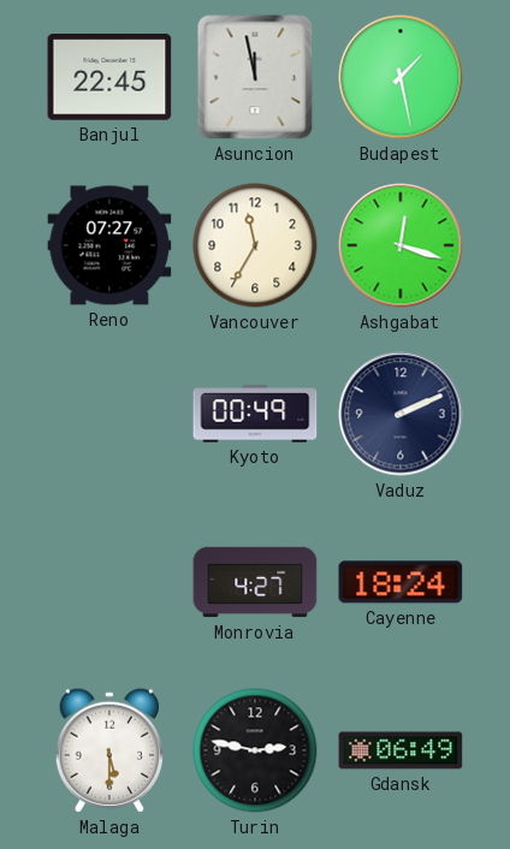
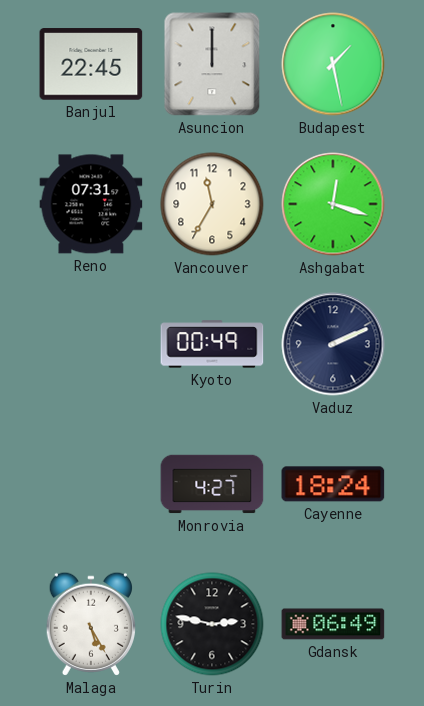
Asuncion: 11:58 -> 12:00 (212, 64)
Reno: 07:27 -> 07:31 (91, 204)
Malaga: 5:30 -> 5:25 (90, 624)
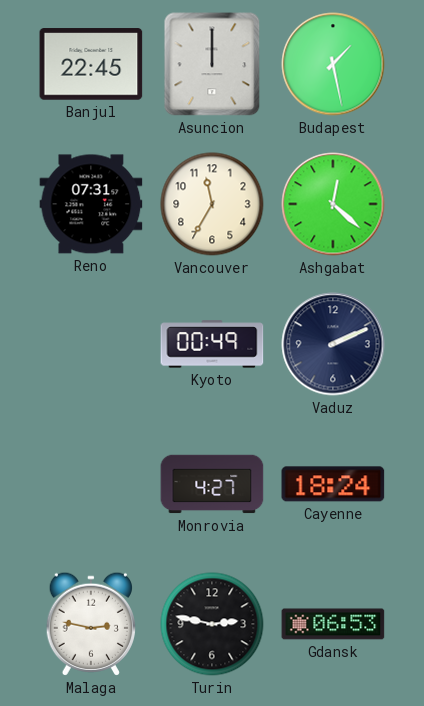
Ashgabat: 12:18 -> 12:22 (333, 204)
Malaga: 5:25 -> 2:47 (90, 624)
Gdansk: 06:49 -> 06:53 (333, 624)
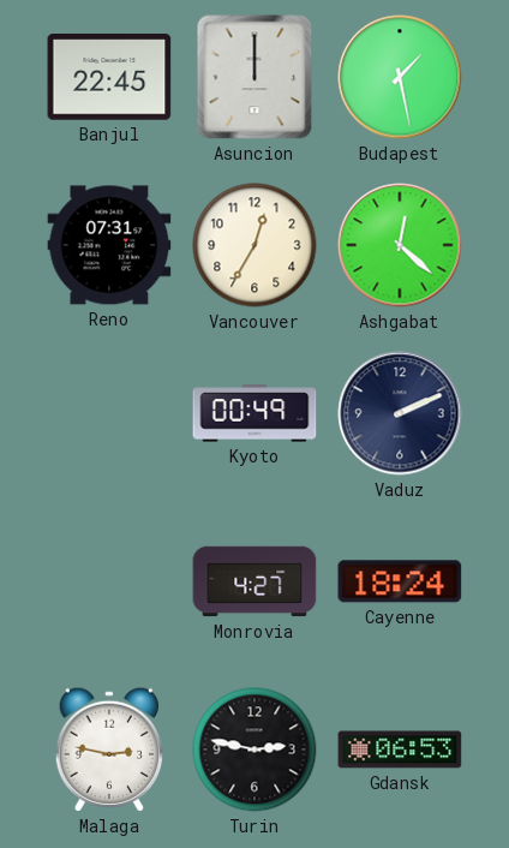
Vancouver: 11:35 -> 12:35 (254, 245)
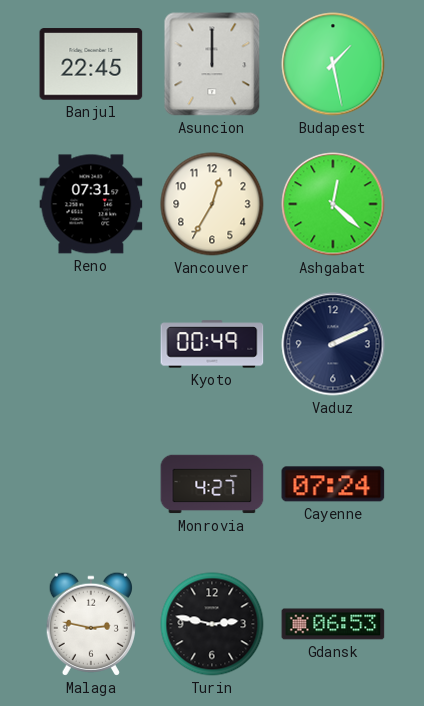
Cayenne: 18:24 -> 07:24 (333, 484)
